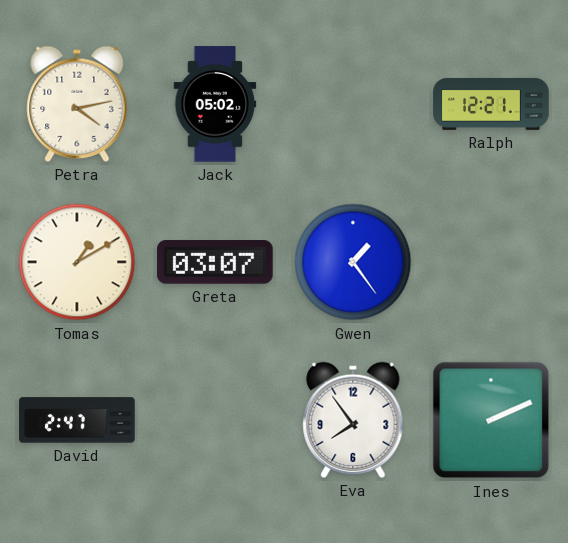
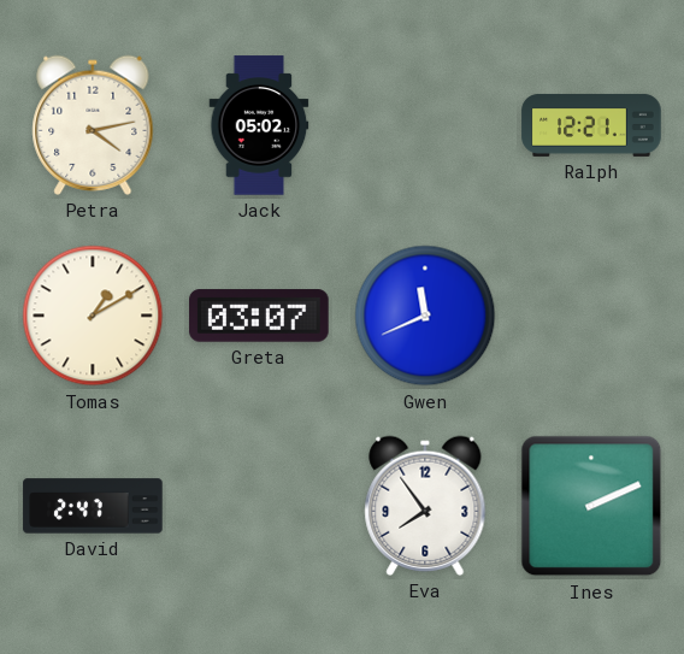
Gwen: 1:24 -> 11:41 (425, 316)
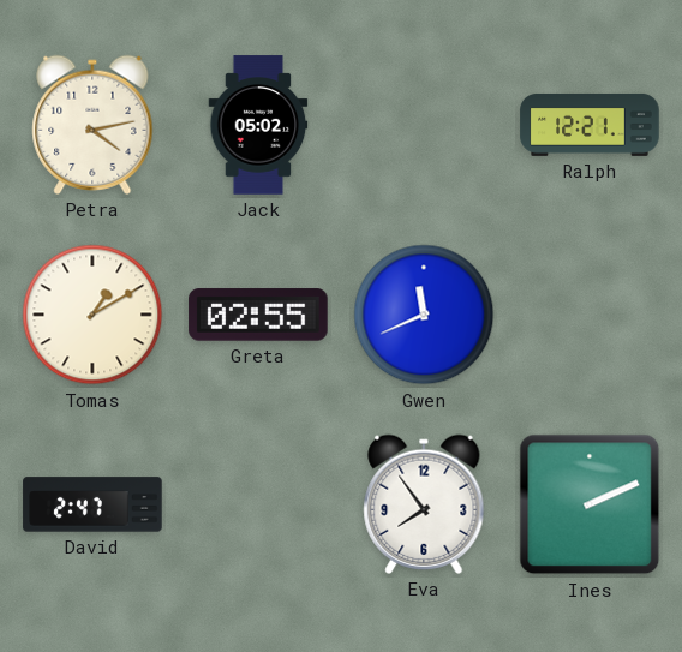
Greta: 03:07 -> 02:55 (258, 315)
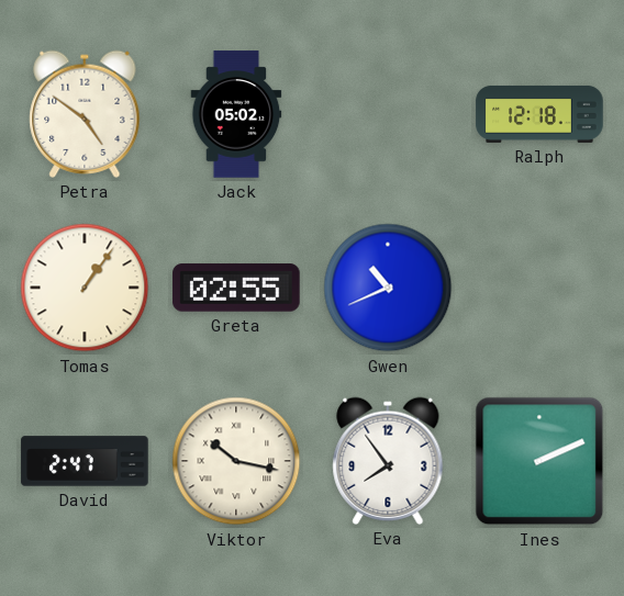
Petra: 4:13 -> 4:51 (85, 114)
Ralph: 12:21 -> 12:18 (539, 114)
Tomas: 1:10 -> 1:06 (85, 288)
Gwen: 11:41 -> 10:41 (388, 288)
Viktor: none -> 10:17 (236, 461)
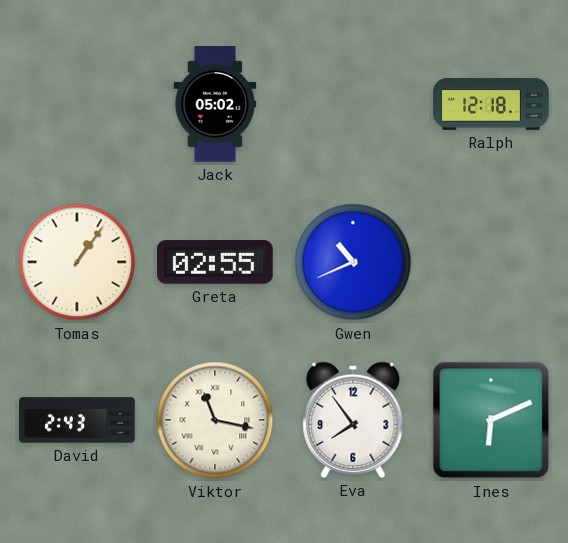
Petra: 4:51 -> none (85, 114)
David: 2:47 -> 2:43 (77, 420)
Viktor: 10:17 -> 11:17 (215, 420)
Ines: 2:11 -> 6:11 (491, 420)
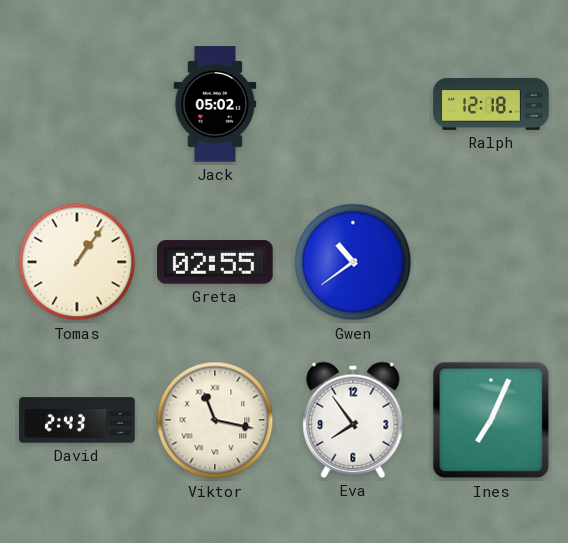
Gwen: 10:41 -> 10:39 (353, 262)
Ines: 6:11 -> 7:04 (491, 420)
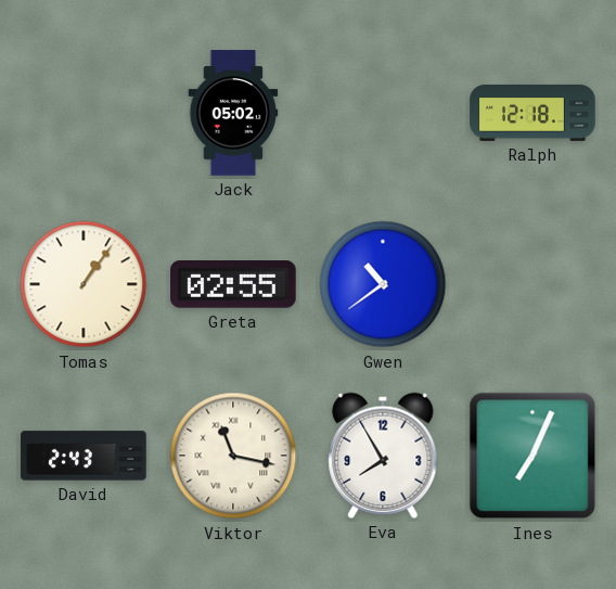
Eva: 7:54 -> 7:55 (383, 456)
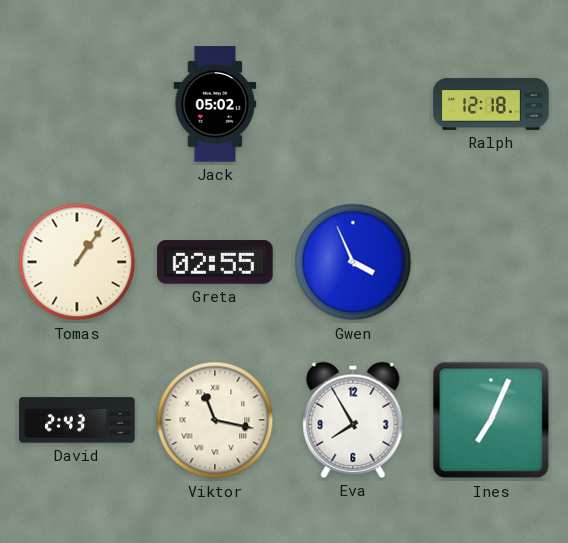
Gwen: 10:39 -> 3:56 (353, 262)
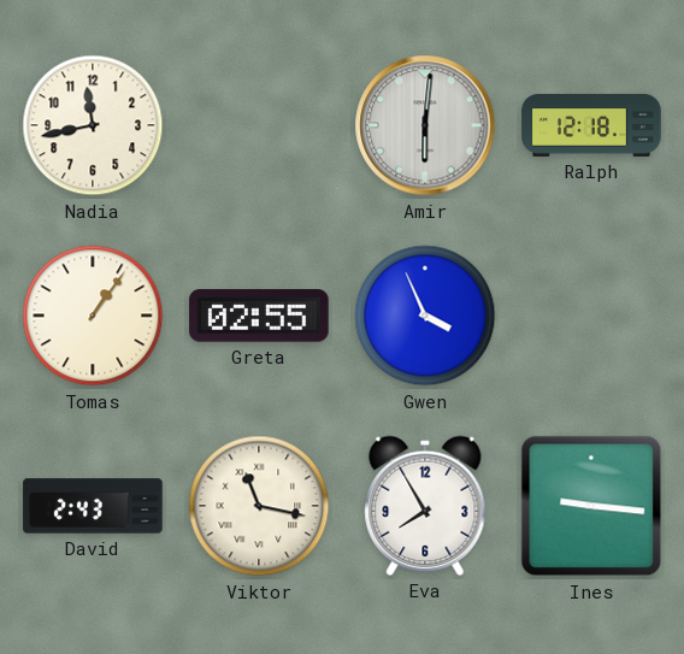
Nadia: none -> 11:43 (93, 125)
Jack: 05:02 -> none (215, 104)
Amir: none -> 6:01 (425, 125)
Ines: 7:04 -> 9:16 (591, 506)
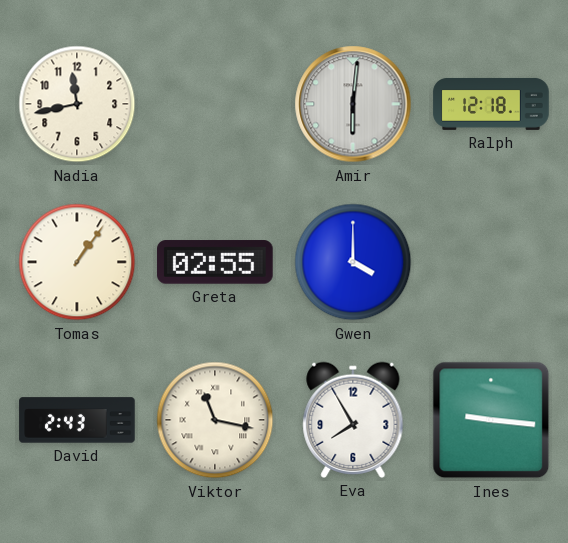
Gwen: 3:56 -> 4:00 (353, 262)
